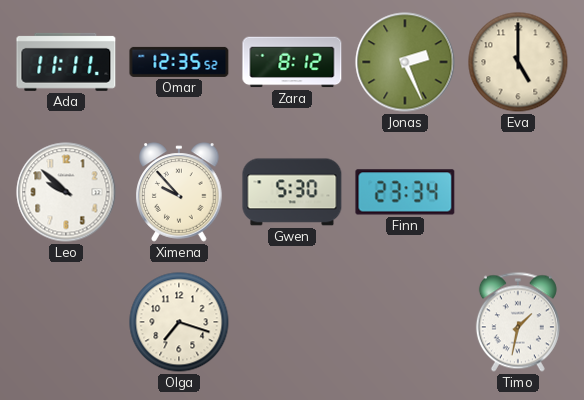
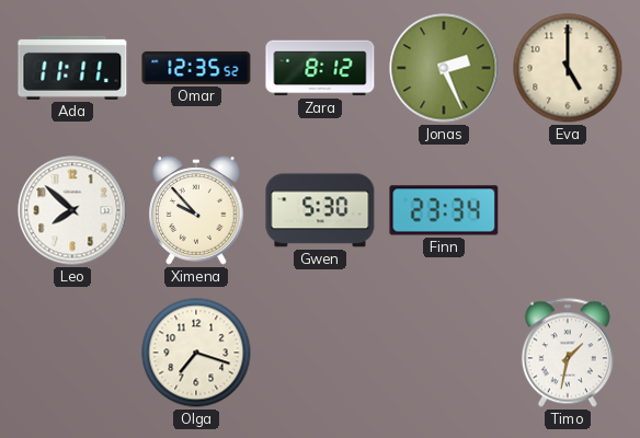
Leo: 9:52 -> 7:52 (72, 210)
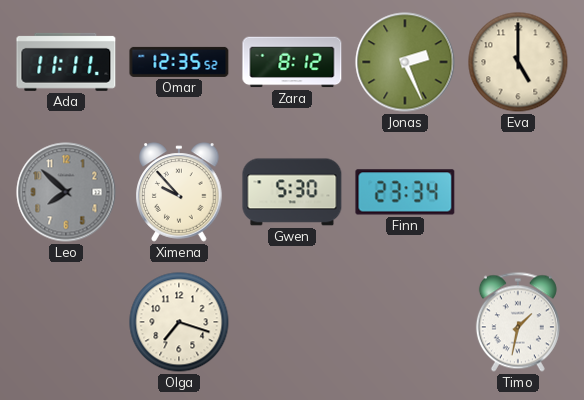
Leo dial: white -> grey (66, 192)
